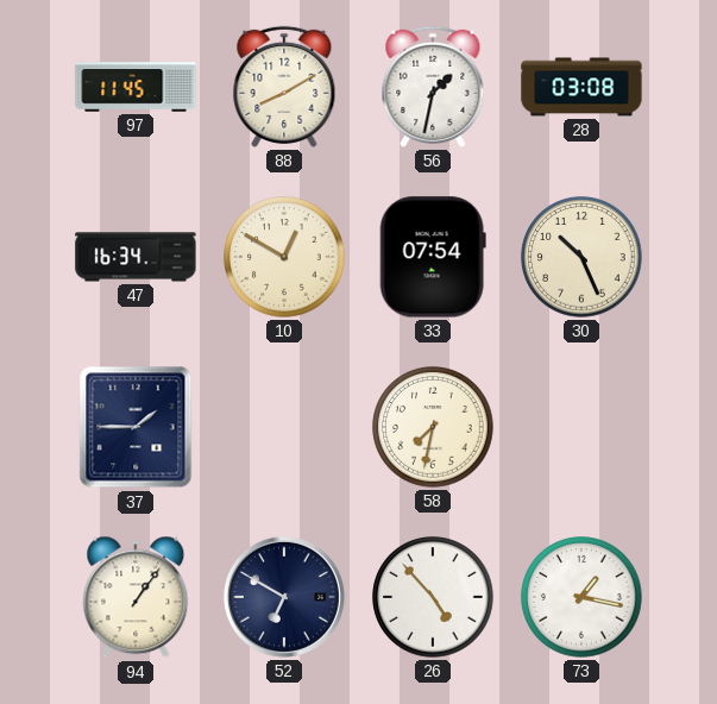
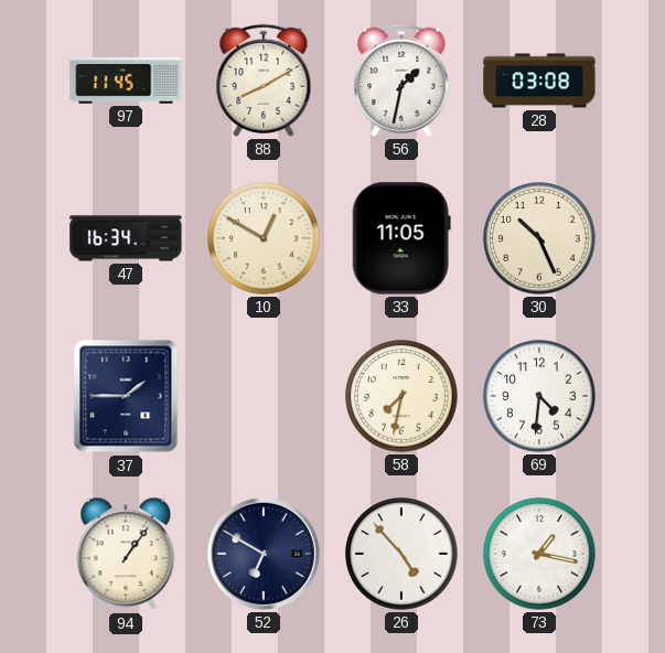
33: 07:54 -> 11:05 (401, 238)
69: none -> 4:31 (539, 396)
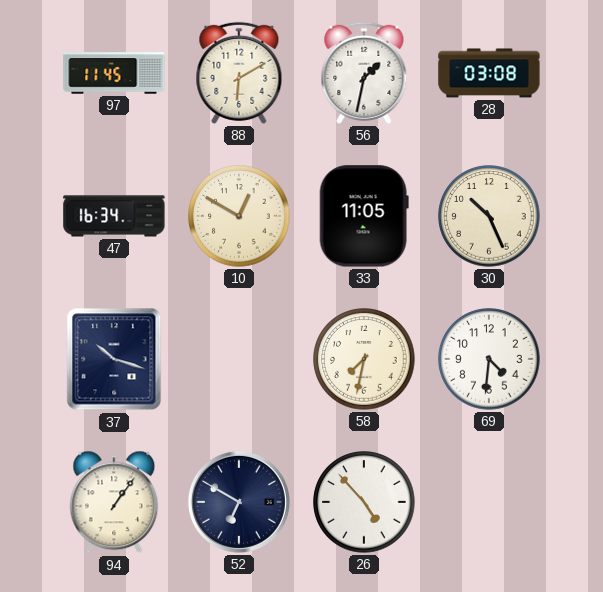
88: 8:10 -> 6:10 (239, 73)
37: 1:45 -> 10:18 (114, 359)
73: 1:17 -> none (539, 554)
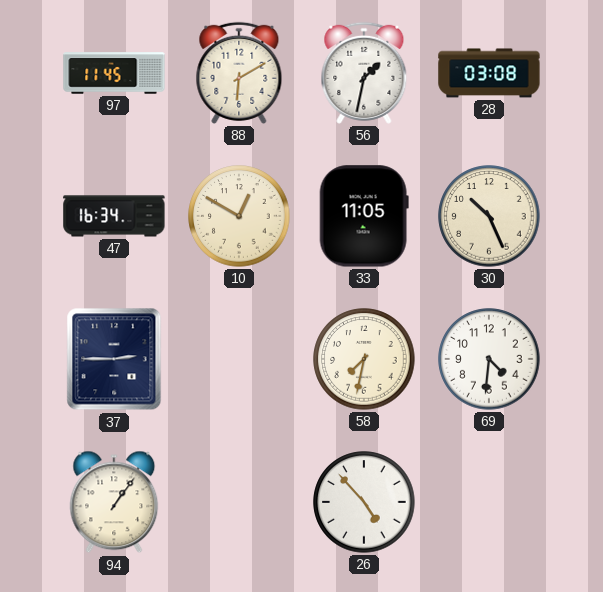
37: 10:18 -> 2:45 (114, 359)
52: 6:50 -> none (239, 502)
